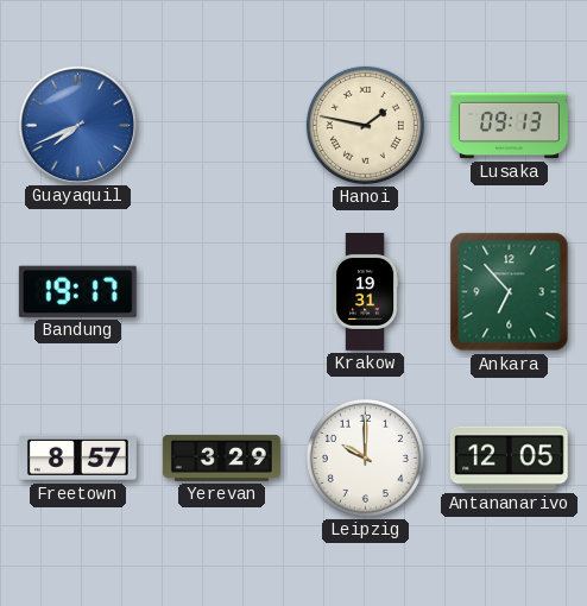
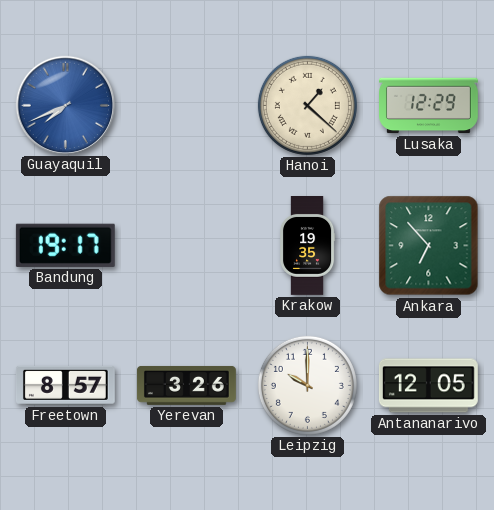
Hanoi: 1:47 -> 1:22 (307, 105)
Lusaka: 09:13 -> 12:29 (429, 106)
Krakow: 19:31 -> 19:35 (307, 246)
Yerevan: 3:29 -> 3:26 (187, 385)
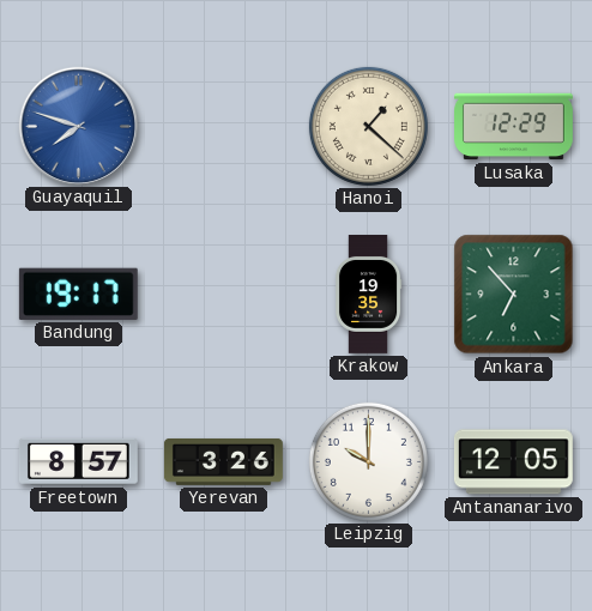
Guayaquil: 7:41 -> 7:48 (78, 126)
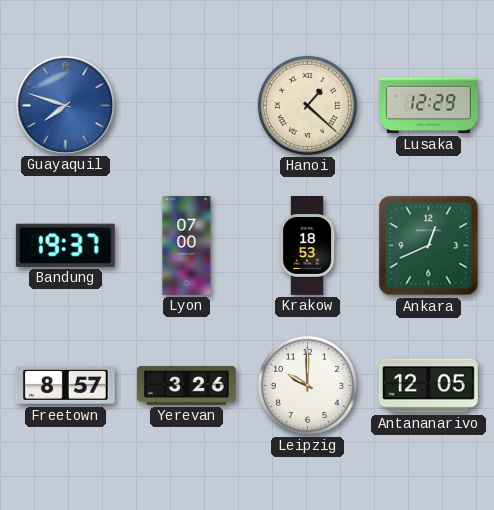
Bandung: 19:17 -> 19:37 (65, 245)
Lyon: none -> 07:00 (187, 246)
Krakow: 19:35 -> 18:53 (307, 246)
Ankara: 6:53 -> 12:41 (429, 246)
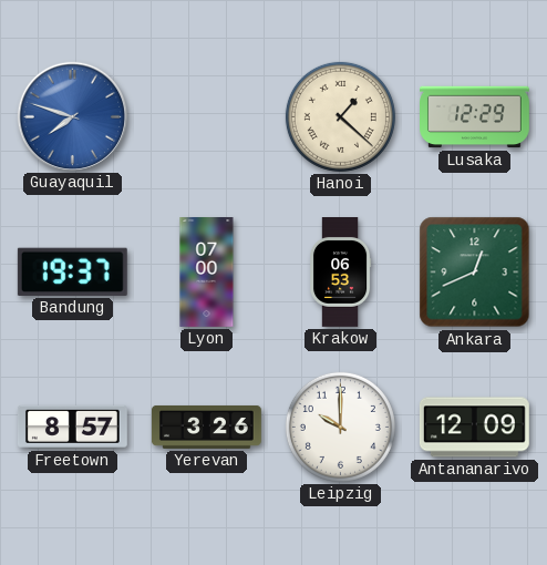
Krakow: 18:53 -> 06:53 (340, 273)
Antananarivo: 12:05 -> 12:09 (474, 428)
